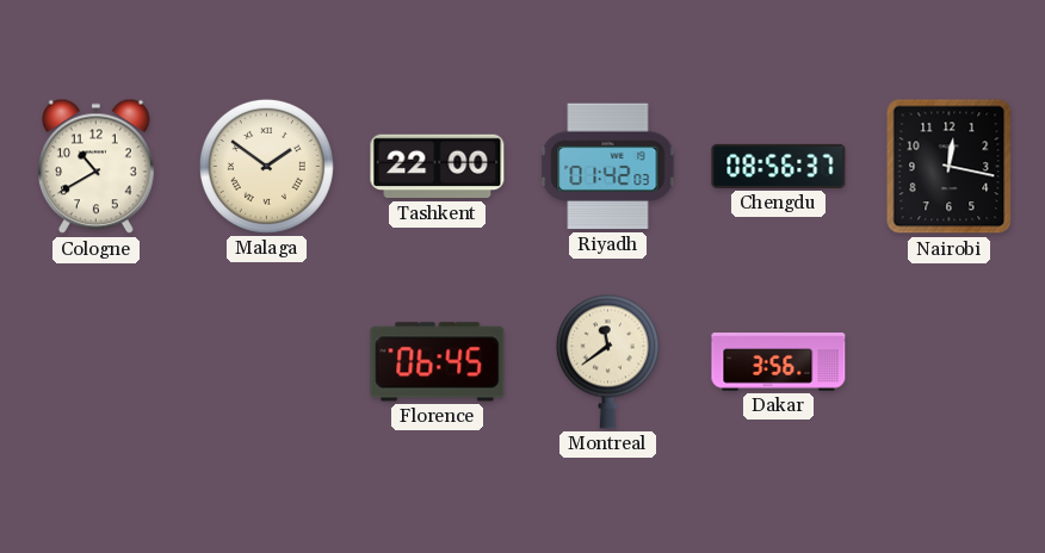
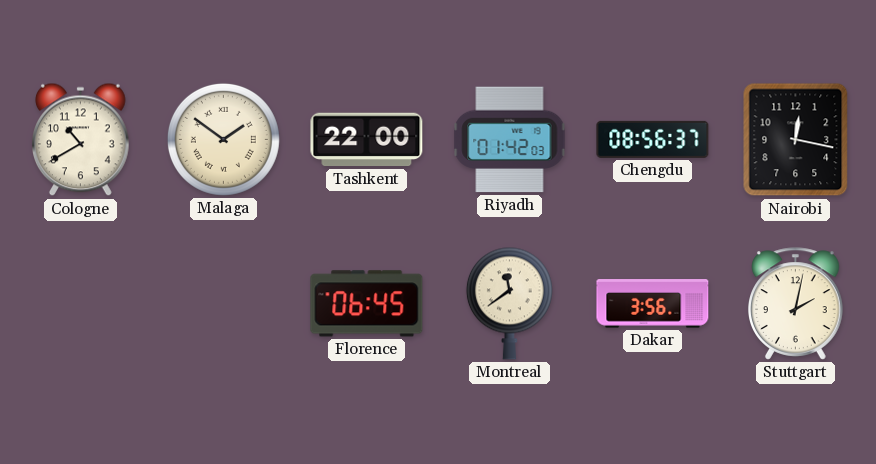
Stuttgart: none -> 2:02 (796, 304)
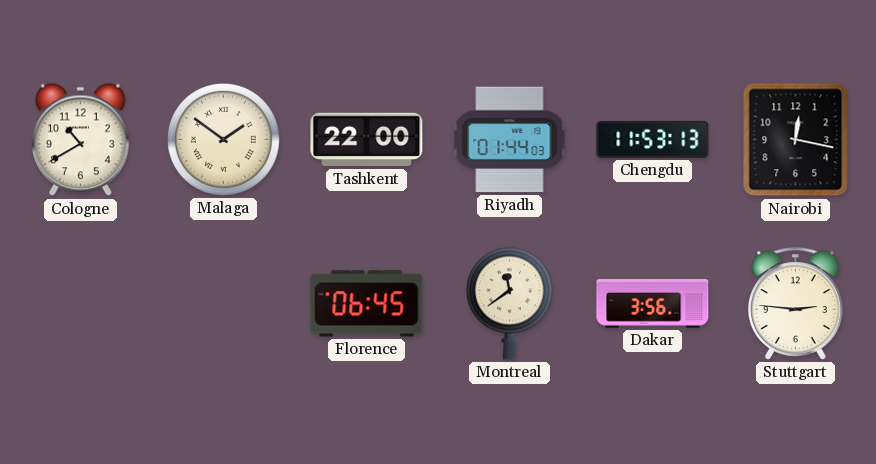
Riyadh: 01:42 -> 01:44 (510, 140)
Chengdu: 08:56 -> 11:53 (653, 139)
Stuttgart: 2:02 -> 2:46 (796, 304)
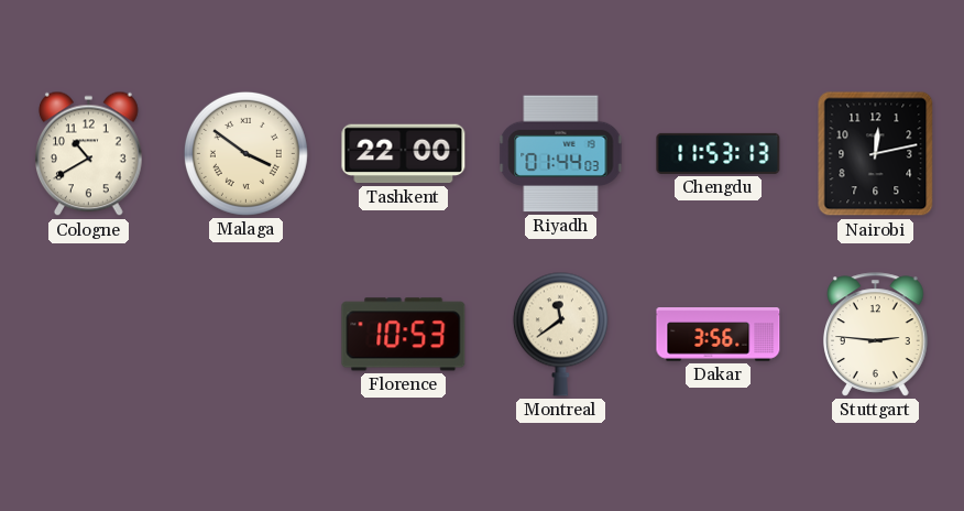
Malaga: 1:51 -> 3:51 (245, 153)
Nairobi: 12:17 -> 12:13 (876, 154)
Florence: 06:45 -> 10:53 (404, 335)
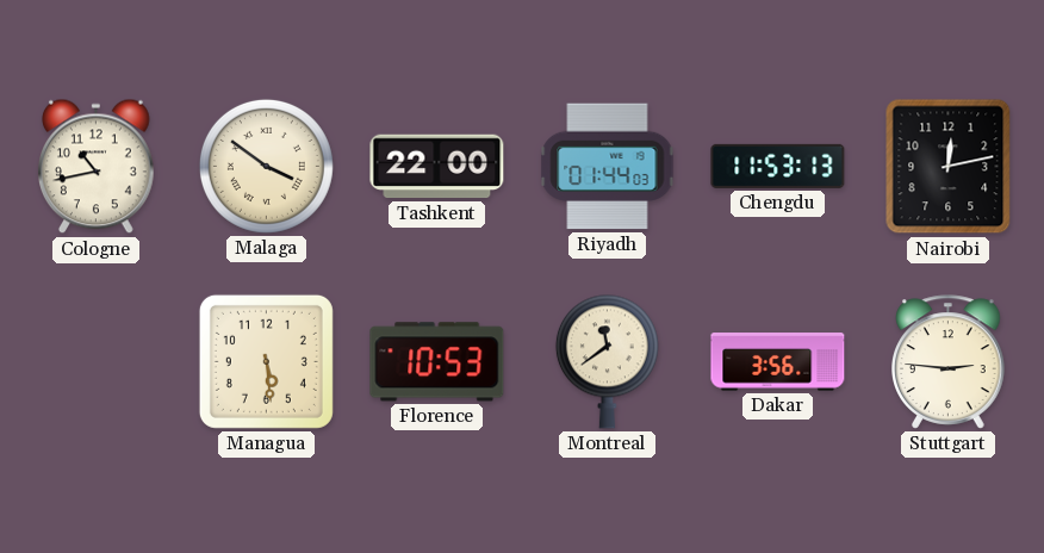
Cologne: 10:40 -> 10:43 (97, 167)
Managua: none -> 5:29 (266, 361)
